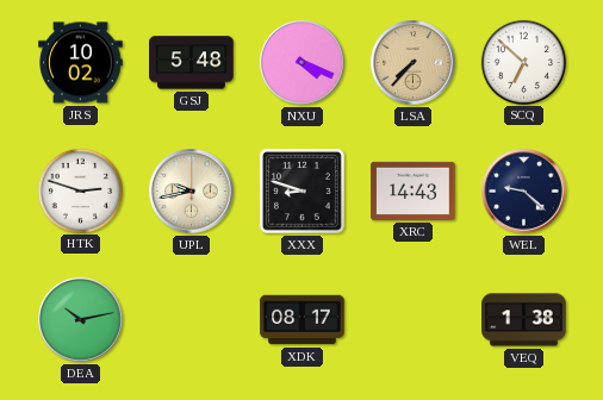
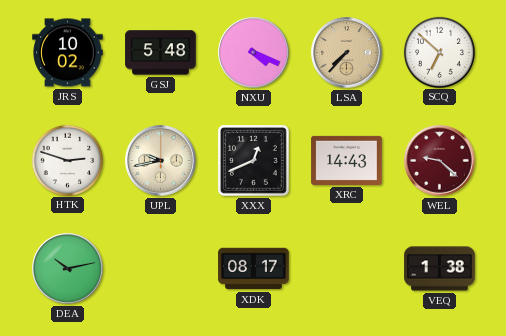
XXX: 8:48 -> 12:41 (254, 161)
WEL dial: navy -> burgundy (440, 161)
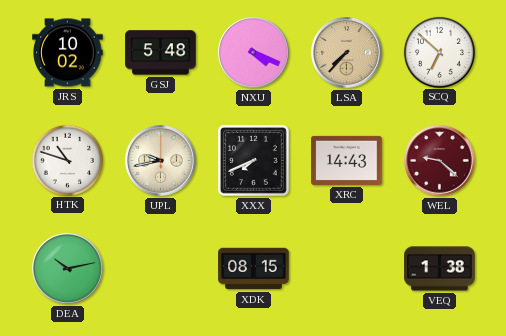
HTK: 2:48 -> 10:48 (67, 160)
XXX: 12:41 -> 7:41 (254, 161)
XDK: 08:17 -> 08:15 (254, 269)
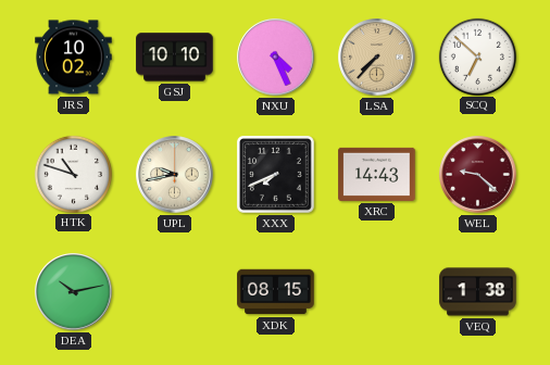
GSJ: 5:48 -> 10:10 (175, 58)
NXU: 4:19 -> 4:26 (276, 58)
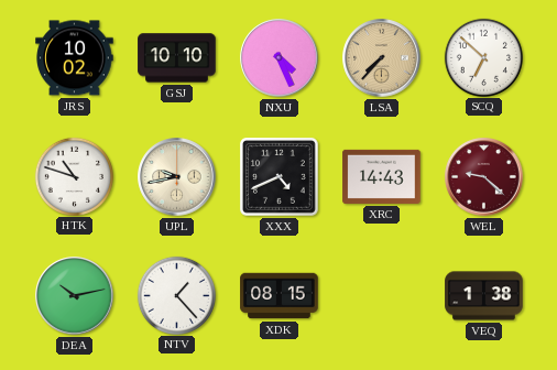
XXX: 7:41 -> 4:41 (280, 177)
NTV: none -> 1:23 (176, 295)
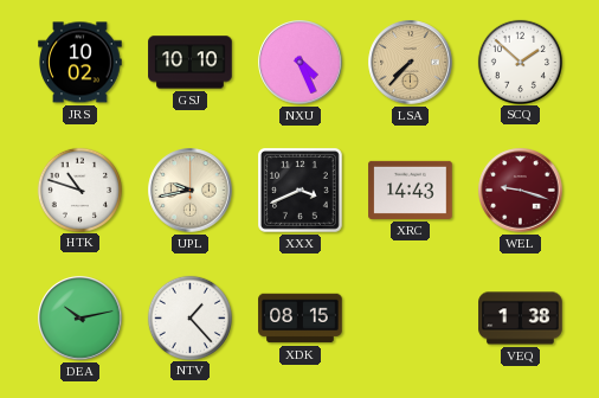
SCQ: 6:52 -> 1:52 (520, 62)
XXX: 4:41 -> 3:41 (301, 191)
WEL: 9:22 -> 9:18 (521, 191)
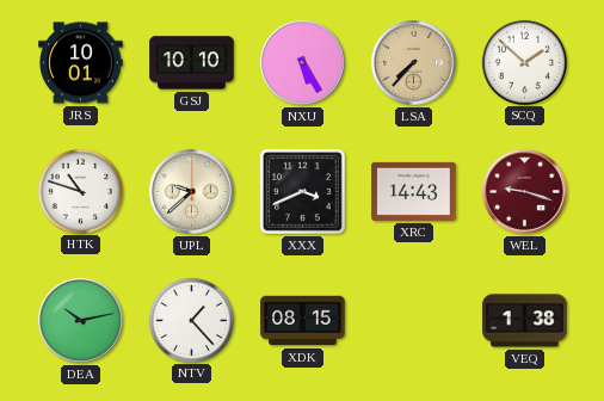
JRS: 10:02 -> 10:01 (81, 63)
NXU: 4:26 -> 5:25 (303, 63)
UPL: 9:43 -> 9:38 (192, 192)
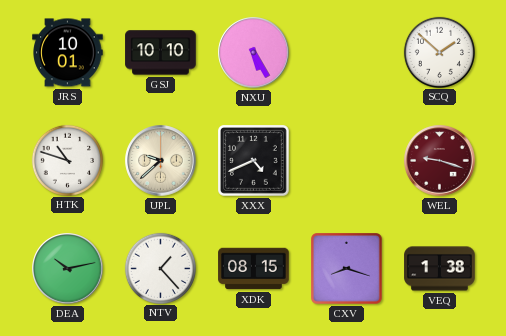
LSA: 7:37 -> none (414, 63)
XXX: 3:41 -> 4:41 (254, 161)
XRC: 14:43 -> none (414, 191)
CXV: none -> 8:18 (347, 269)
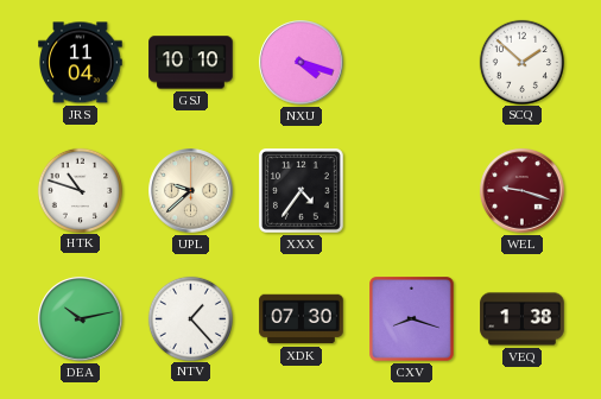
JRS: 10:01 -> 11:04 (81, 63)
NXU: 5:25 -> 4:18 (302, 63)
XXX: 4:41 -> 4:36 (302, 191)
XDK: 08:15 -> 07:30 (302, 319)
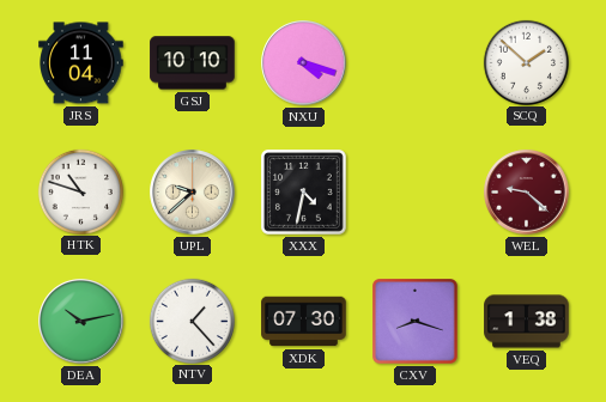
XXX: 4:36 -> 4:32 (304, 193)
WEL: 9:18 -> 9:22 (527, 193)
